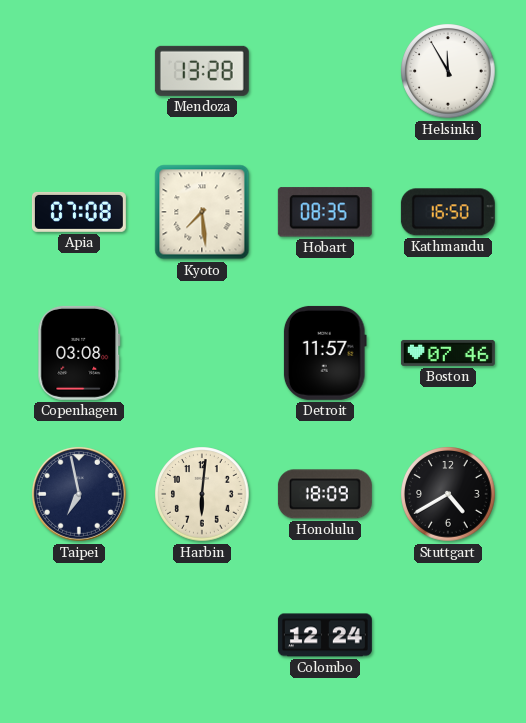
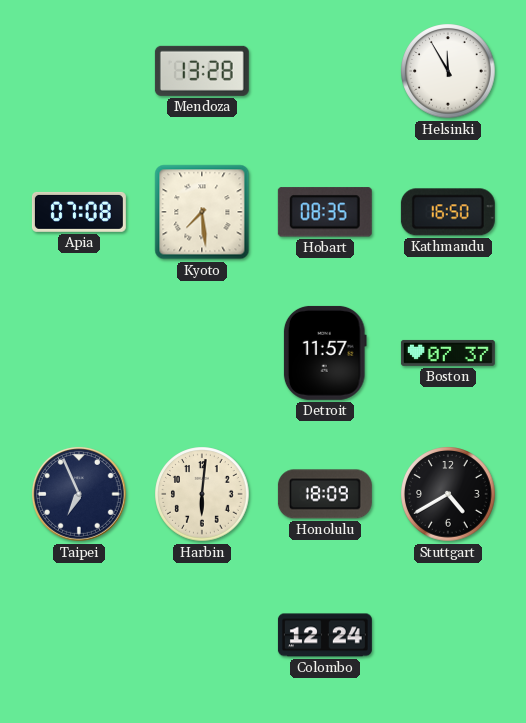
Copenhagen: 03:08 -> none (79, 353)
Boston: 07:46 -> 07:37 (448, 353)
Taipei: 6:58 -> 6:56 (79, 494)
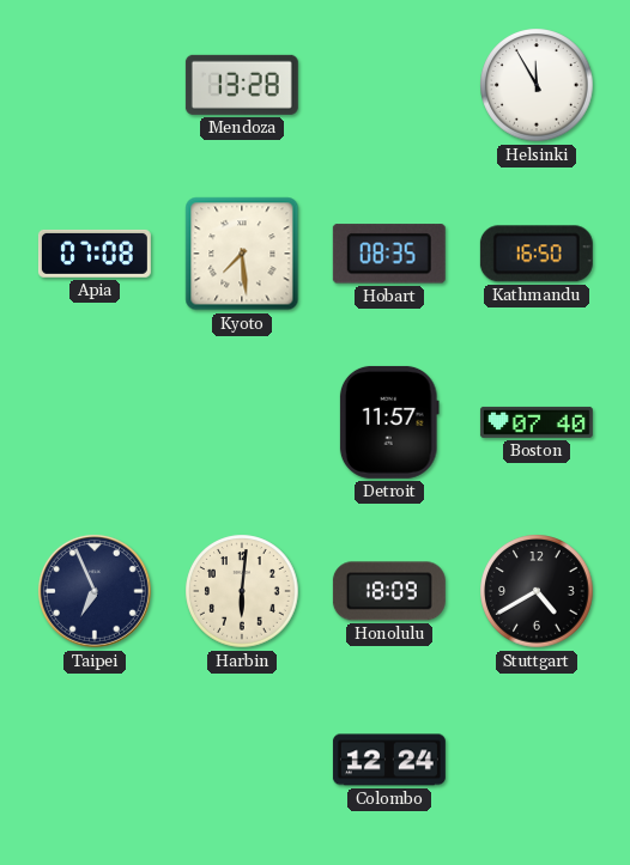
Boston: 07:37 -> 07:40 (537, 422)
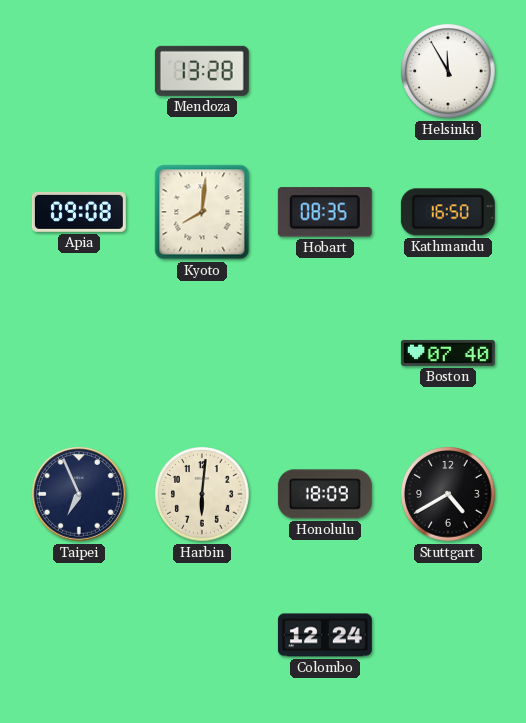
Apia: 07:08 -> 09:08 (79, 212)
Kyoto: 7:29 -> 8:01 (202, 212)
Detroit: 11:57 -> none (389, 422)
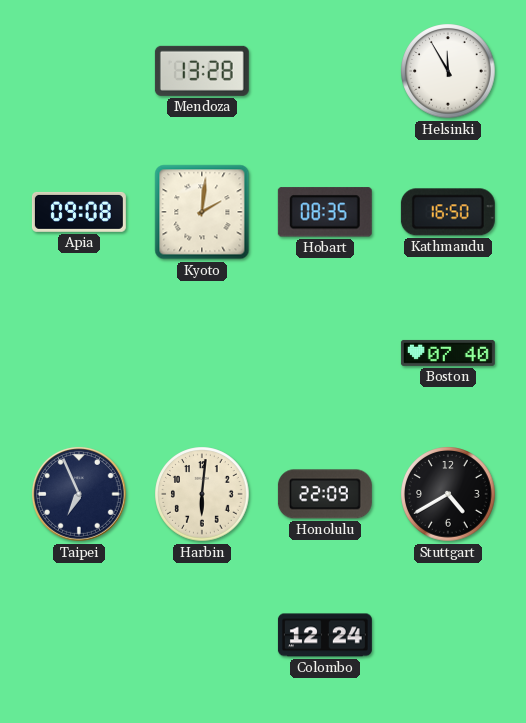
Kyoto: 8:01 -> 2:01 (202, 212)
Honolulu: 18:09 -> 22:09 (325, 494)
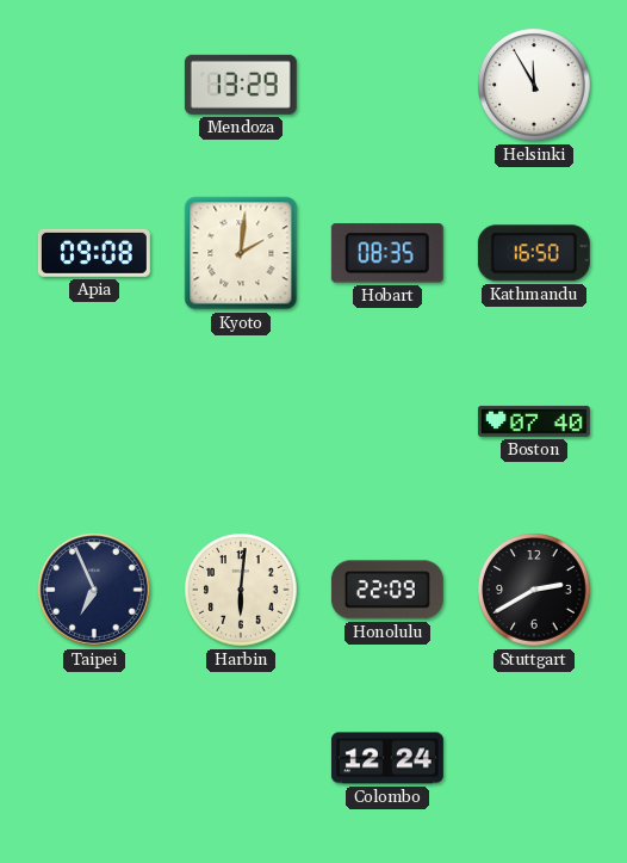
Mendoza: 13:28 -> 13:29 (241, 85)
Stuttgart: 4:40 -> 2:40 (534, 590)
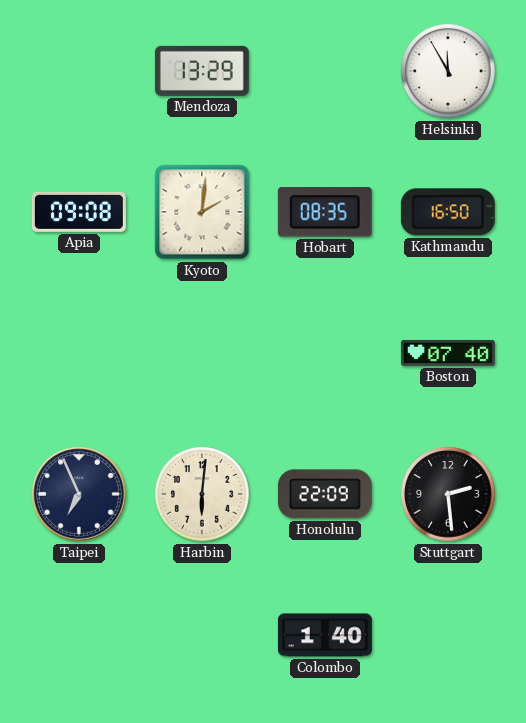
Stuttgart: 2:40 -> 2:29 (448, 494)
Colombo: 12:24 -> 1:40 (325, 635)
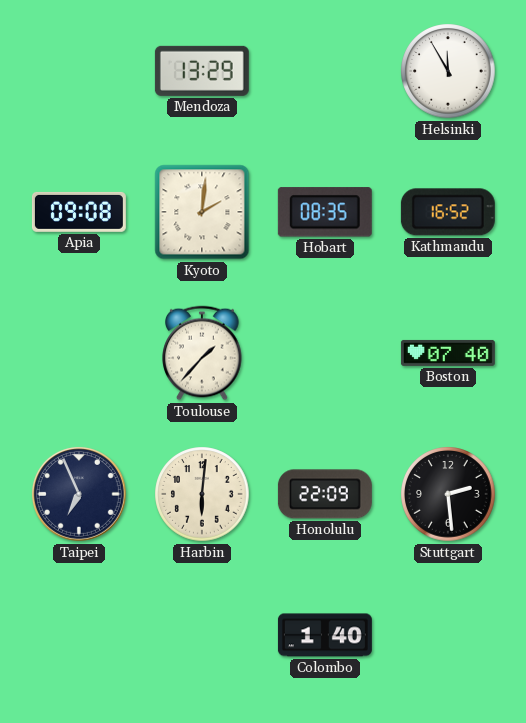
Kathmandu: 16:50 -> 16:52 (448, 212)
Toulouse: none -> 1:37 (202, 353)
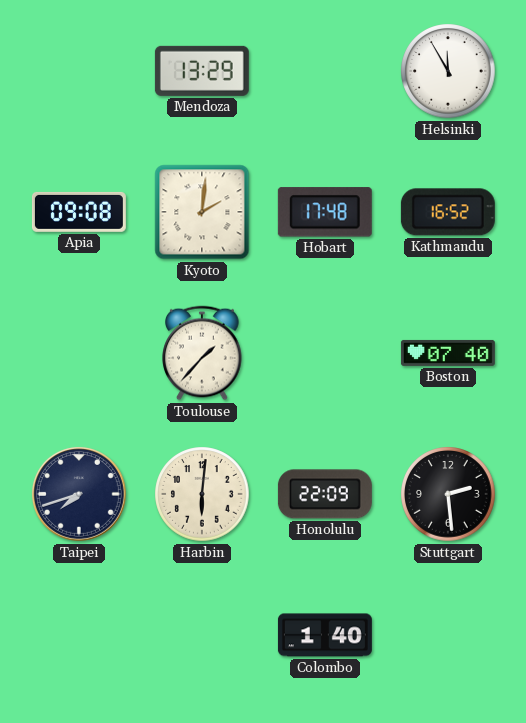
Hobart: 08:35 -> 17:48 (325, 212)
Taipei: 6:56 -> 7:42 (79, 494)
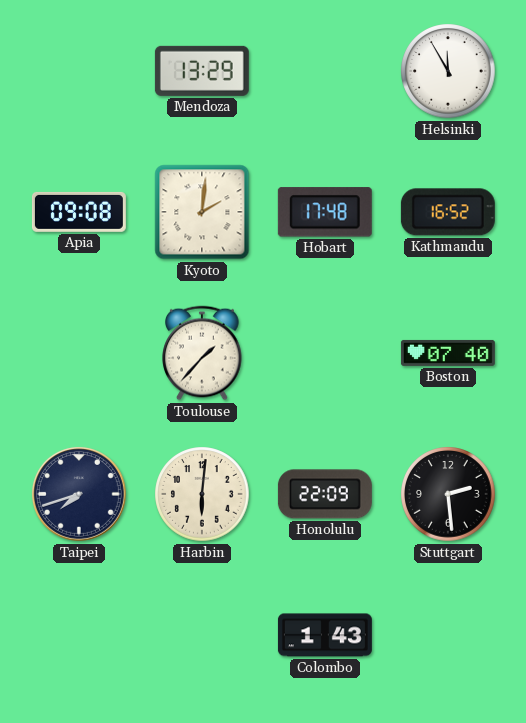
Colombo: 1:40 -> 1:43 (325, 635)
